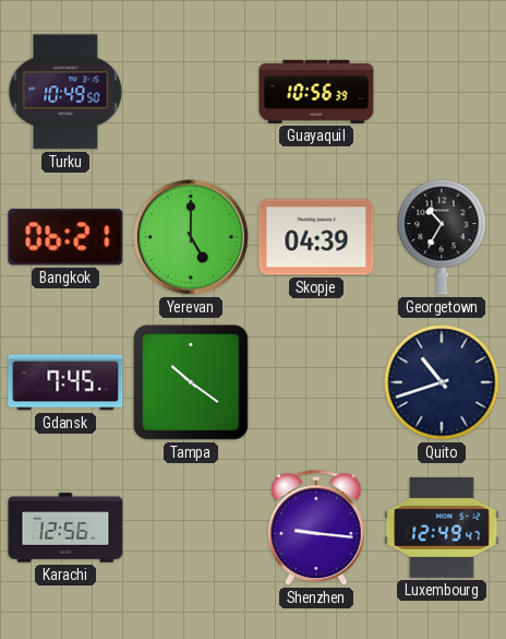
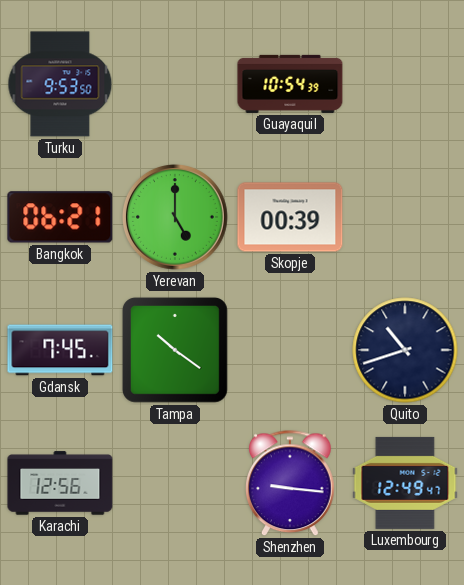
Turku: 10:49 -> 9:53 (60, 84)
Guayaquil: 10:56 -> 10:54 (290, 84)
Skopje: 04:39 -> 00:39 (290, 217)
Georgetown: 10:35 -> none (442, 237)
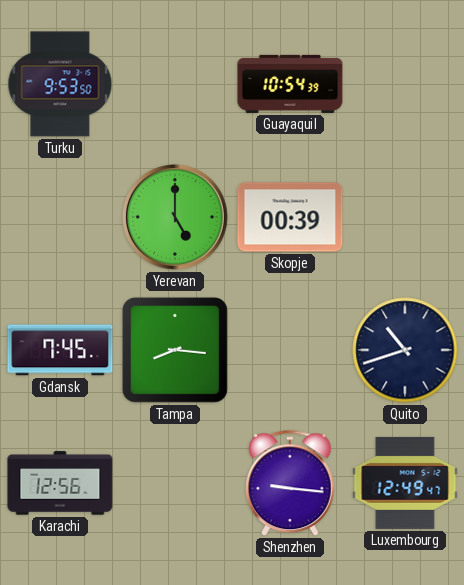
Bangkok: 06:21 -> none (60, 217)
Tampa: 10:21 -> 8:16 (175, 350)
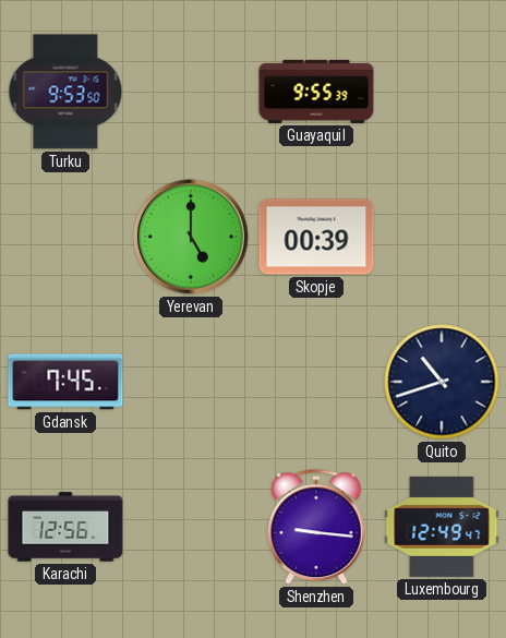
Guayaquil: 10:54 -> 9:55 (316, 92)
Tampa: 8:16 -> none (175, 350)
